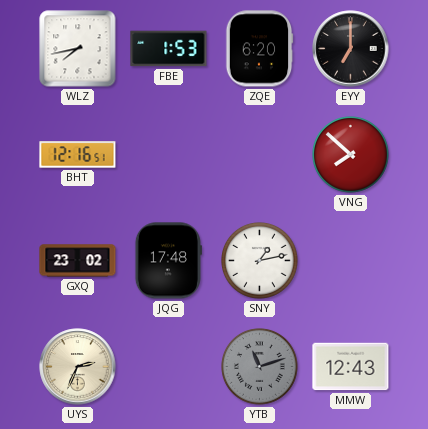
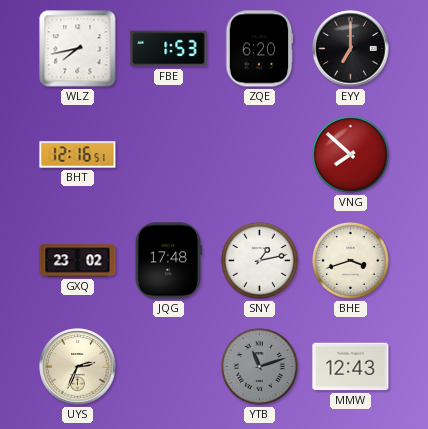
BHE: none -> 3:42 (351, 261)
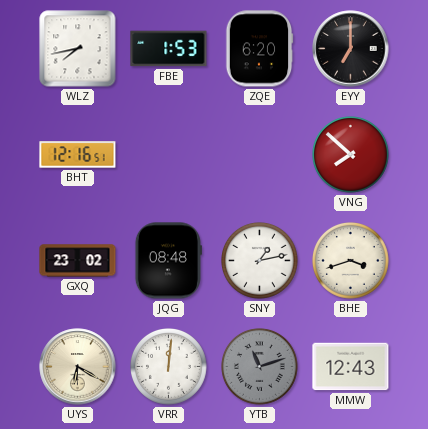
JQG: 17:48 -> 08:48 (168, 261)
UYS: 2:34 -> 6:20 (78, 367)
VRR: none -> 12:01 (169, 367)
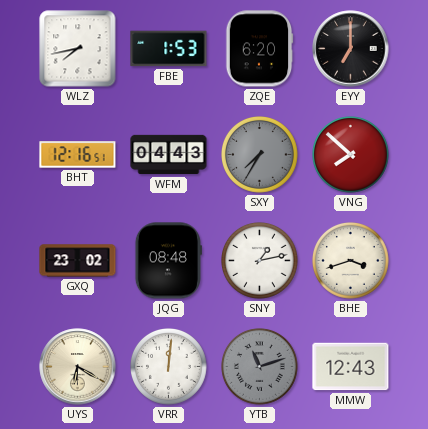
WFM: none -> 04:43 (169, 155)
SXY: none -> 7:35 (260, 155)
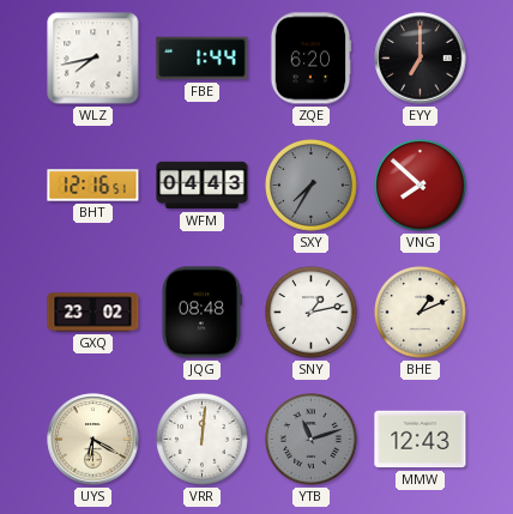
FBE: 1:53 -> 1:44 (203, 59)
BHE: 3:42 -> 1:11 (421, 313)
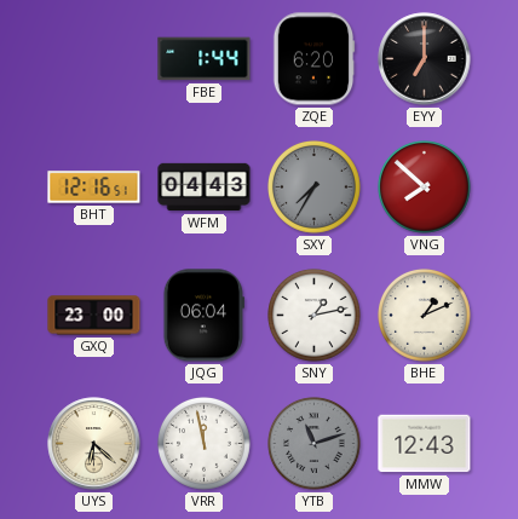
WLZ: 7:43 -> none (93, 59)
GXQ: 23:02 -> 23:00 (94, 316)
JQG: 08:48 -> 06:04 (203, 316)
UYS: 6:20 -> 6:22 (94, 444)
VRR: 12:01 -> 11:58 (205, 444)
